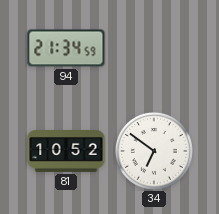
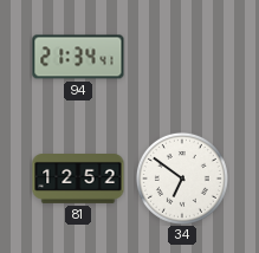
94: 21:34:59 -> 21:34:41 (78, 57)
81: 10:52 -> 12:52 (78, 180)
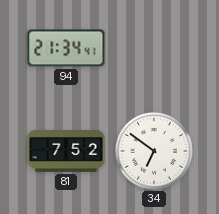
81: 12:52 -> 7:52 (66, 152)
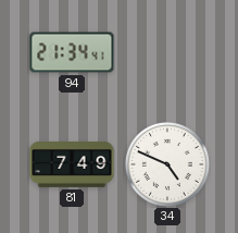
81: 7:52 -> 7:49 (72, 165)
34: 6:51 -> 4:49 (167, 164)
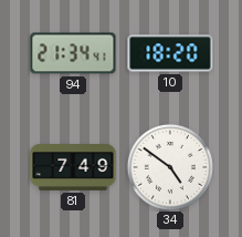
10: none -> 18:20 (170, 53)
34: 4:49 -> 4:51 (170, 167)
